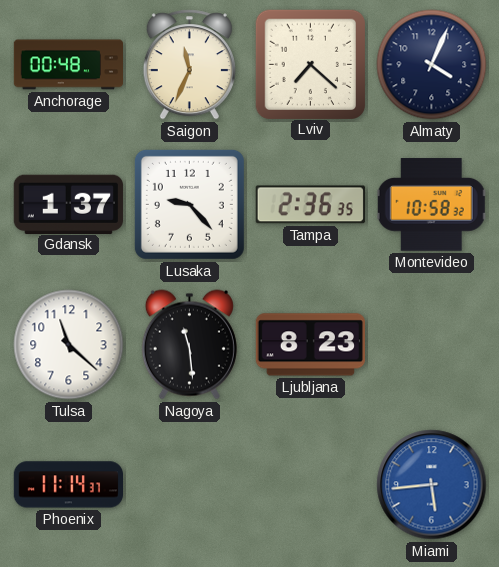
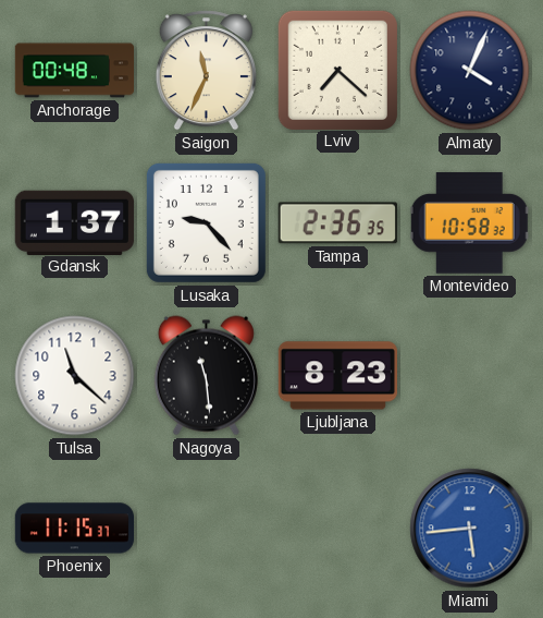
Phoenix: 11:14 -> 11:15 (74, 529)
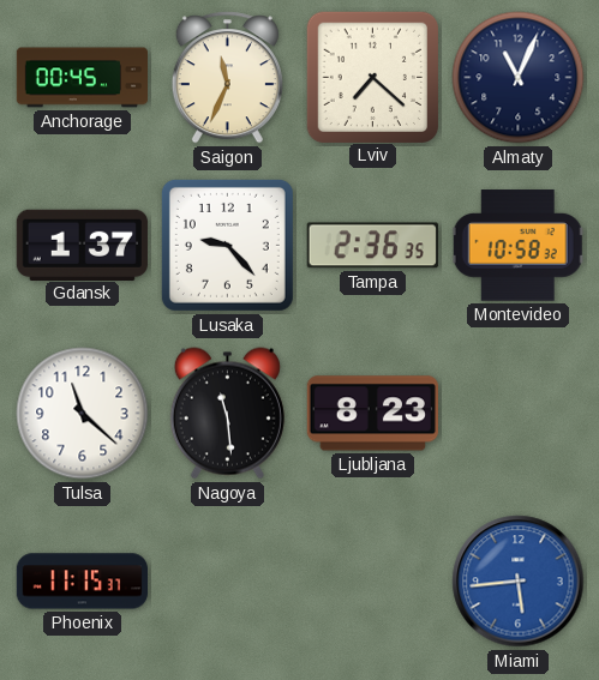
Anchorage: 00:48 -> 00:45 (82, 78)
Almaty: 4:04 -> 11:04 (519, 78)
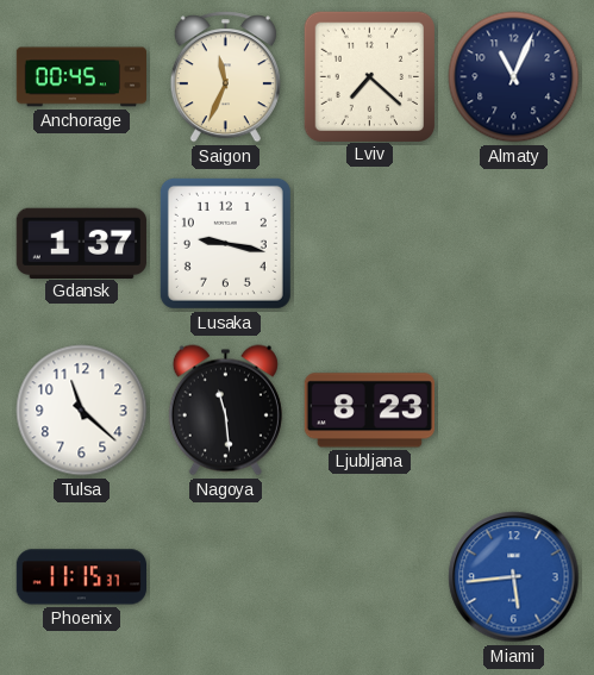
Lusaka: 9:23 -> 9:17 (225, 243)
Tampa: 2:36 -> none (372, 246)
Montevideo: 10:58 -> none (517, 246)
